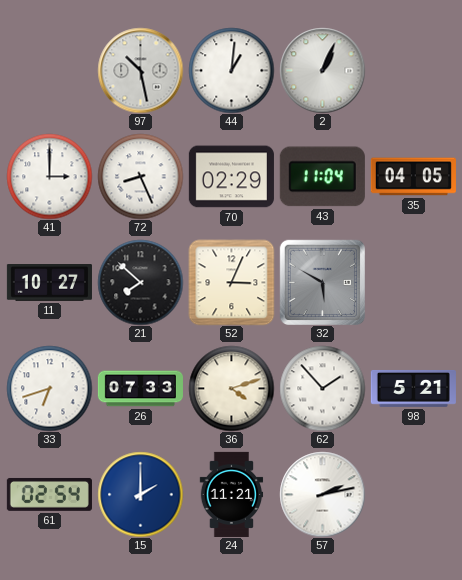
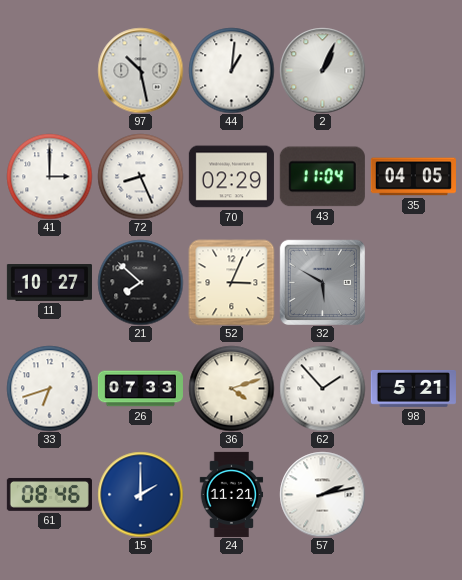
61: 02:54 -> 08:46 (49, 495)
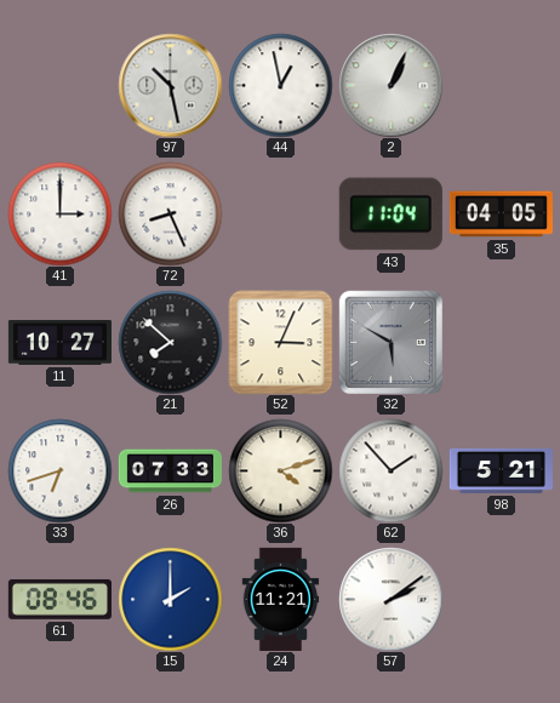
44: 1:01 -> 12:58 (280, 85)
70: 02:29 -> none (231, 177)
57: 2:13 -> 2:09 (390, 599)
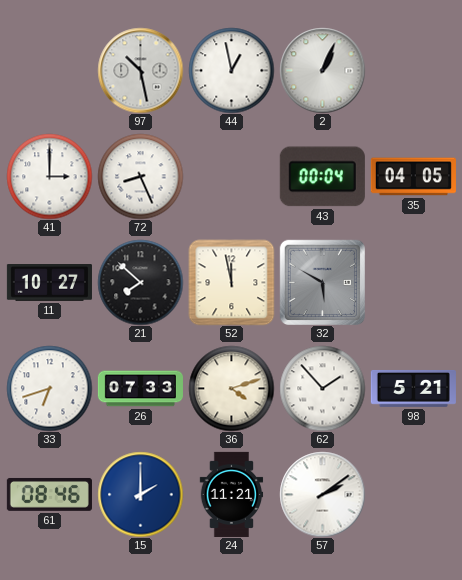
43: 11:04 -> 00:04 (322, 177)
52: 3:04 -> 11:58 (231, 282)
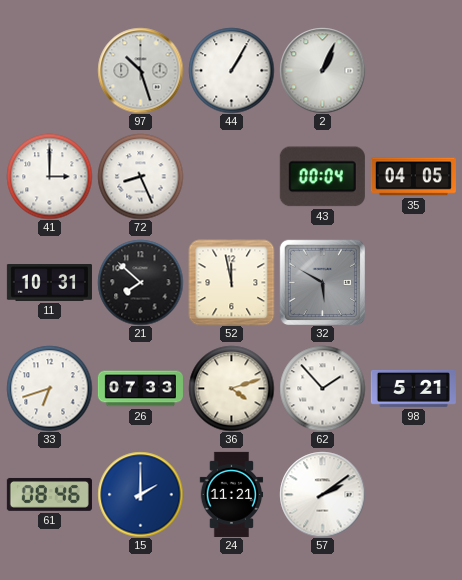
97: 10:28 -> 10:27 (140, 70)
44: 12:58 -> 1:05 (231, 70)
11: 10:27 -> 10:31 (49, 283)
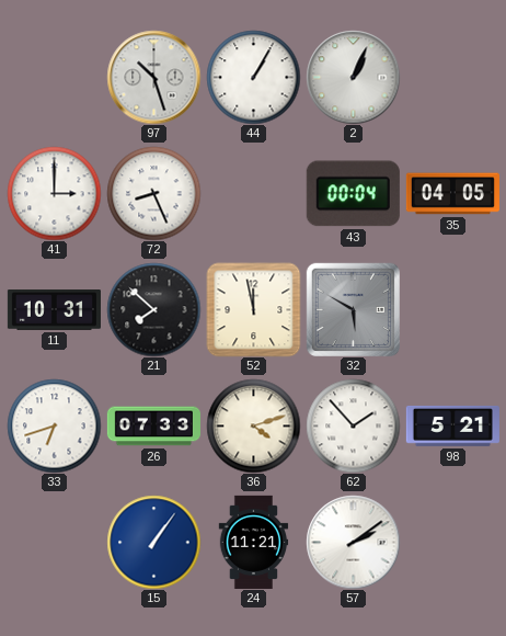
61: 08:46 -> none (49, 495)
15: 2:00 -> 1:06 (153, 542)
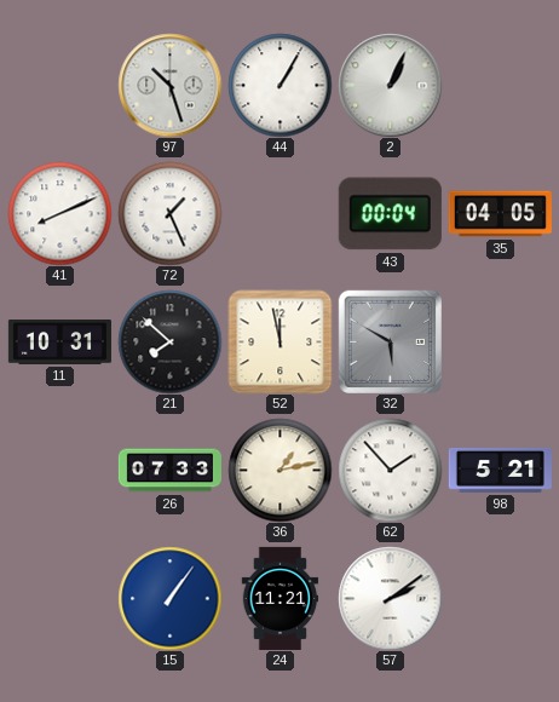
41: 3:00 -> 8:11 (59, 213)
72: 8:26 -> 1:26 (169, 213)
33: 6:42 -> none (54, 425)
36: 4:12 -> 1:13 (279, 470)
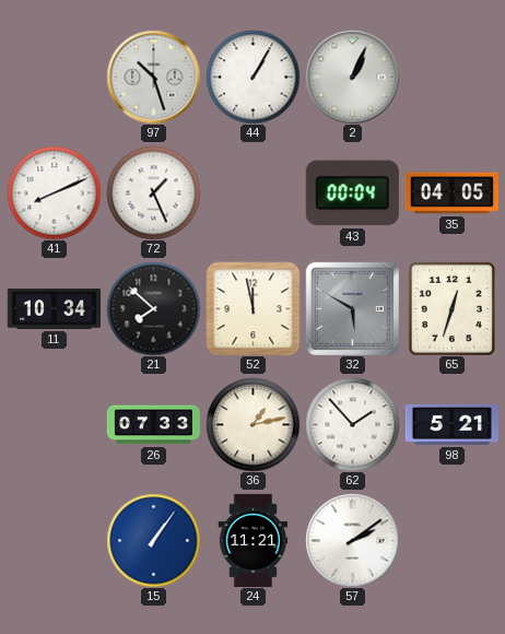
11: 10:31 -> 10:34 (54, 309)
65: none -> 12:33 (451, 308)
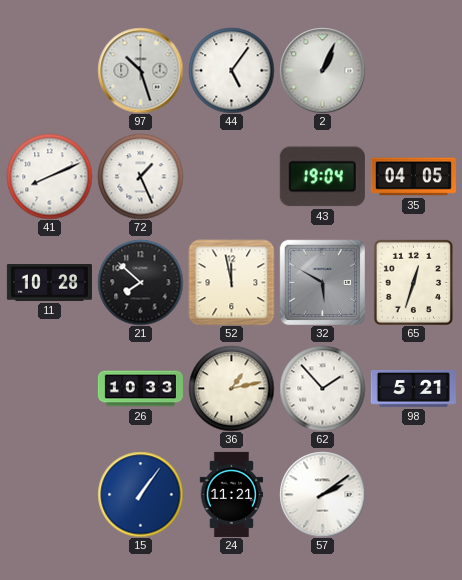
44: 1:05 -> 5:06 (231, 70)
43: 00:04 -> 19:04 (322, 177)
11: 10:34 -> 10:28 (49, 283)
26: 07:33 -> 10:33 (140, 389)
